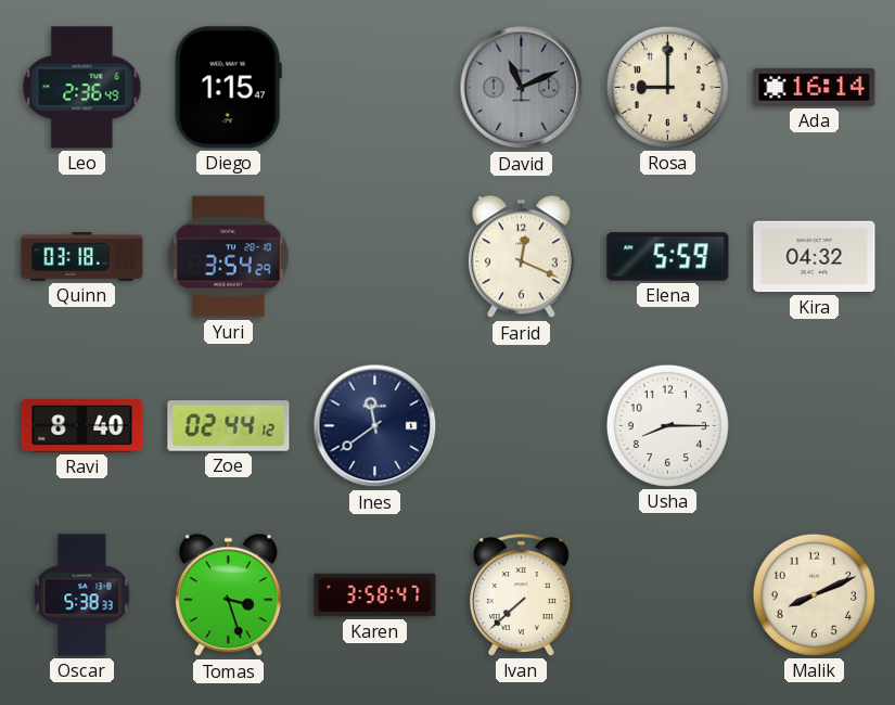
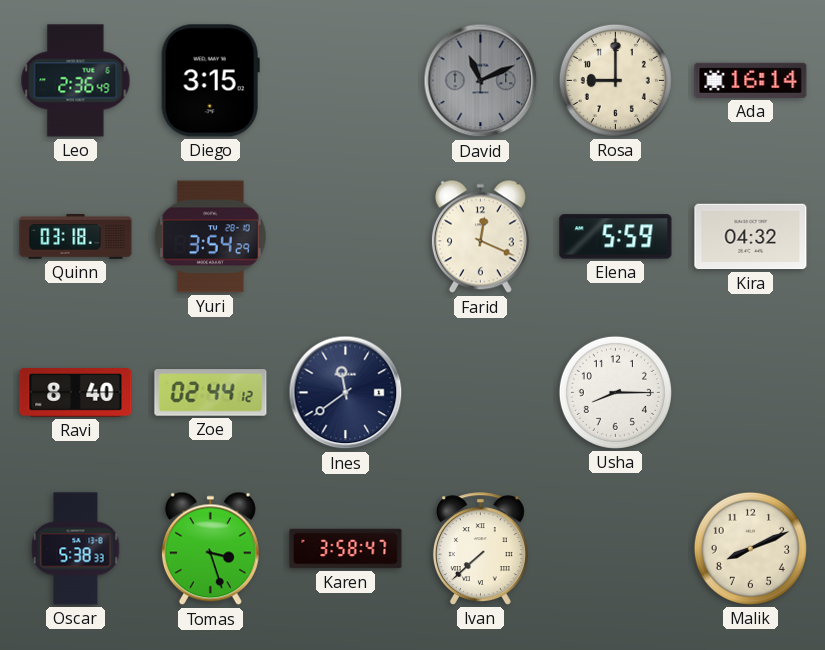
Diego: 1:15 -> 3:15 (210, 81)
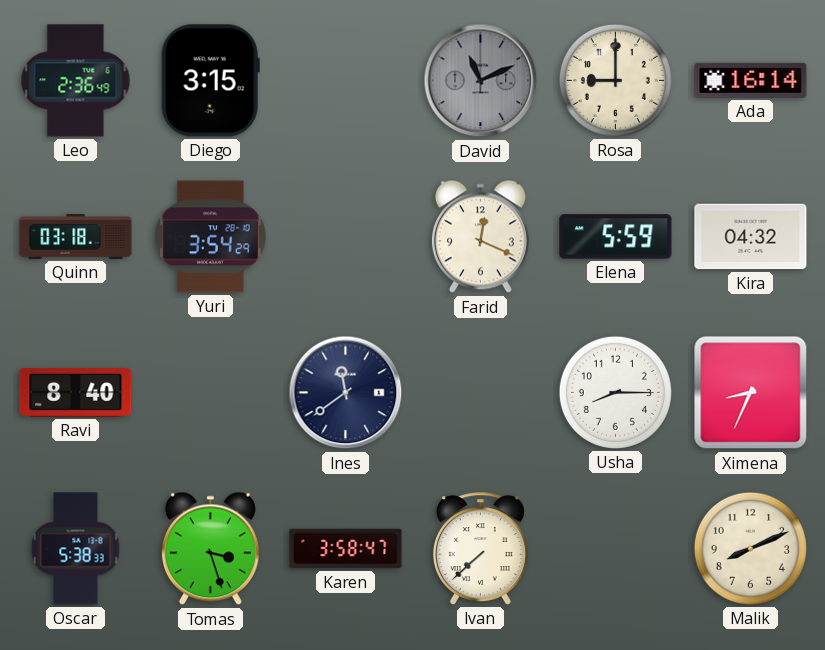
Zoe: 02:44 -> none (211, 393)
Ximena: none -> 8:34 (751, 393)
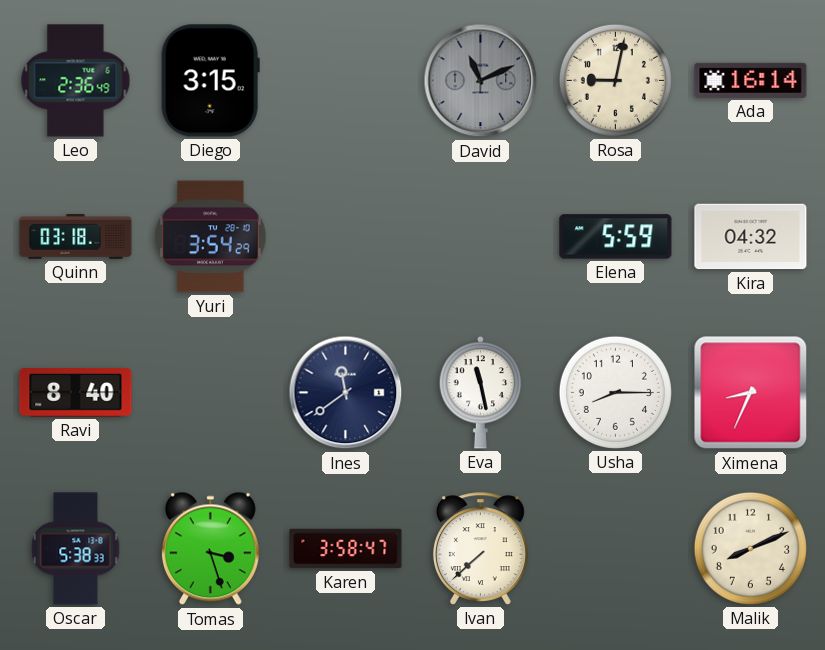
Rosa: 9:00 -> 9:02 (615, 80)
Farid: 12:19 -> none (480, 237)
Eva: none -> 11:28 (481, 393)
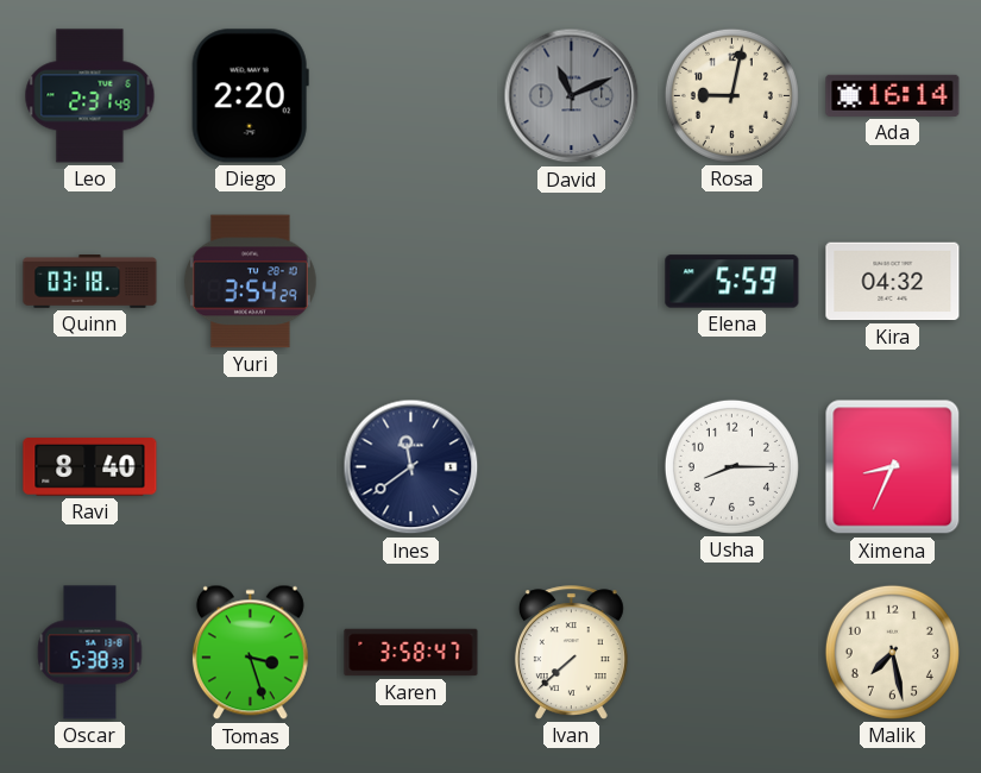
Leo: 2:36 -> 2:31 (90, 96)
Diego: 3:15 -> 2:20 (250, 96)
Eva: 11:28 -> none (481, 393)
Malik: 8:11 -> 7:28 (892, 652)
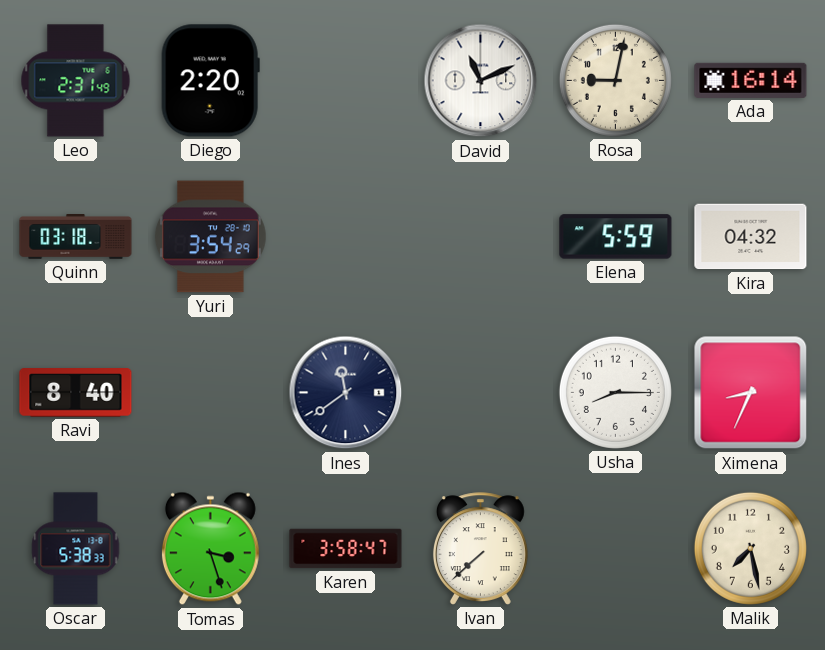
David dial: grey -> white (481, 81)
